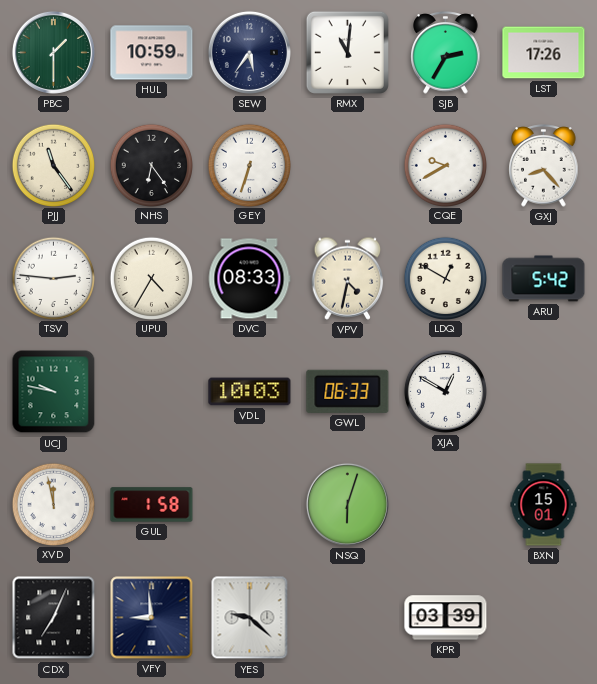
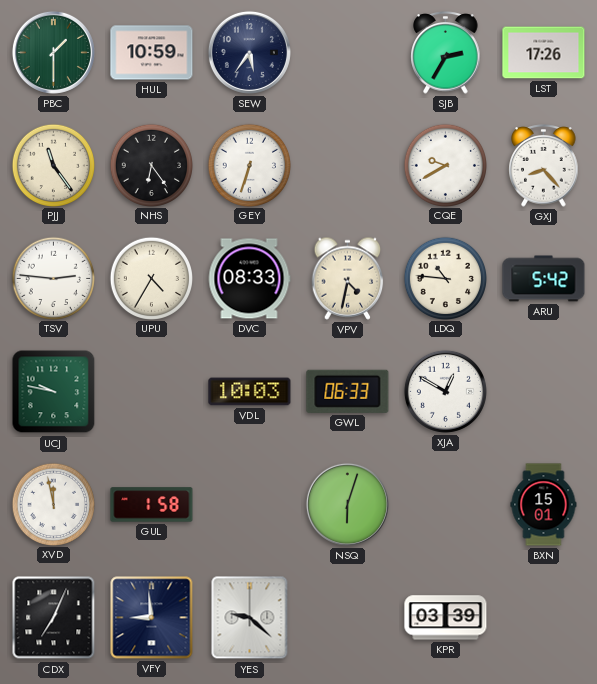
RMX: 11:01 -> none (347, 52)
LDQ: 12:50 -> 10:46 (445, 278)
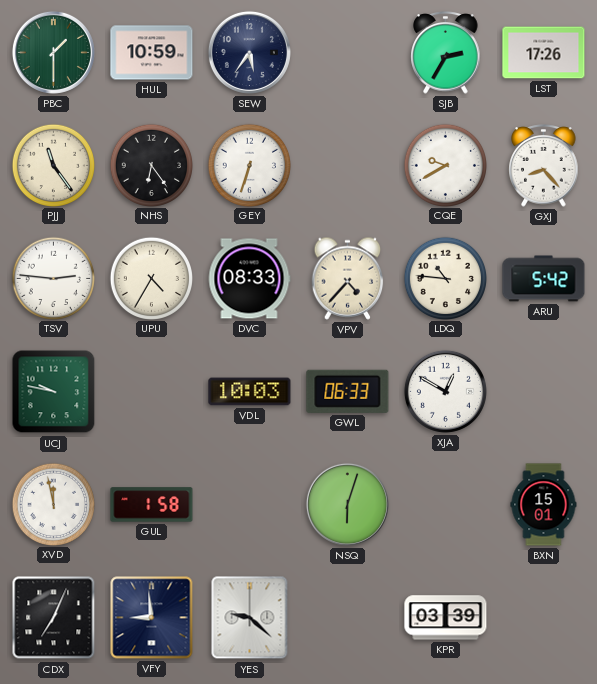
VPV: 4:32 -> 4:37 (348, 278)
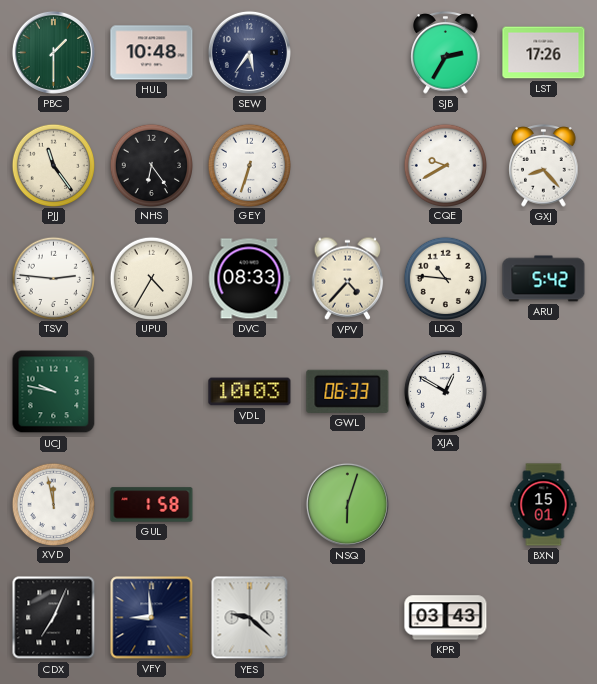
HUL: 10:59 -> 10:48 (152, 53)
KPR: 03:39 -> 03:43 (446, 618)
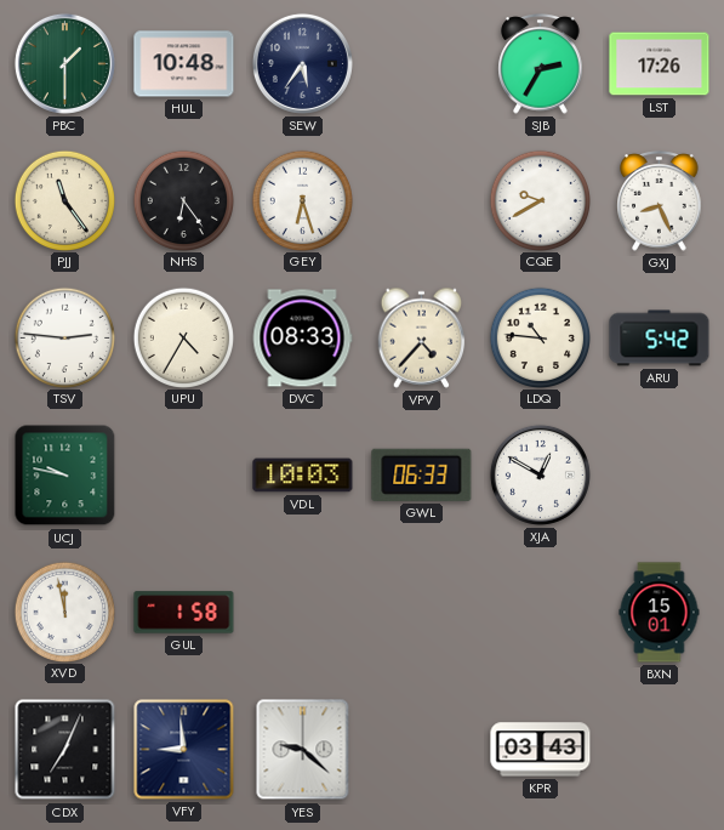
GEY: 6:33 -> 6:27 (302, 200)
GXJ: 8:23 -> 8:26 (660, 201)
NSQ: 6:03 -> none (347, 504)
